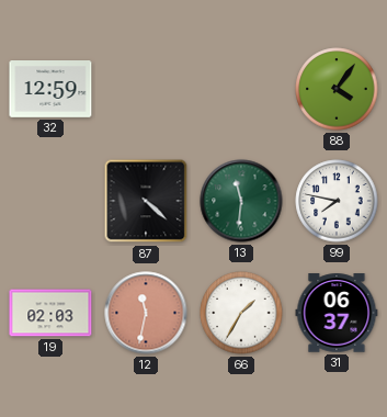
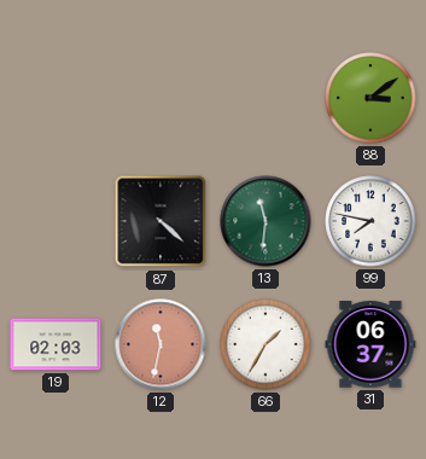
32: 12:59 -> none (50, 90)
88: 4:06 -> 3:09 (370, 98)
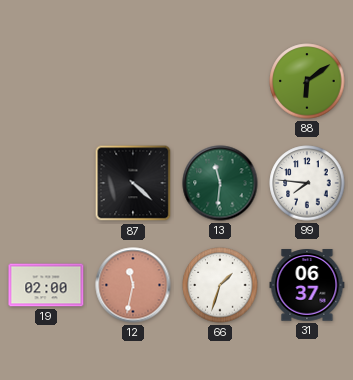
88: 3:09 -> 6:09 (307, 81)
99: 7:47 -> 7:46 (307, 183)
19: 02:03 -> 02:00 (46, 285)
66: 1:35 -> 1:33 (220, 285)
